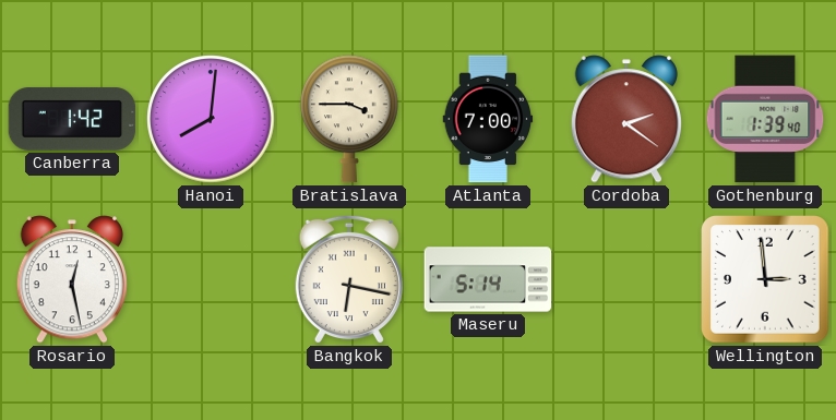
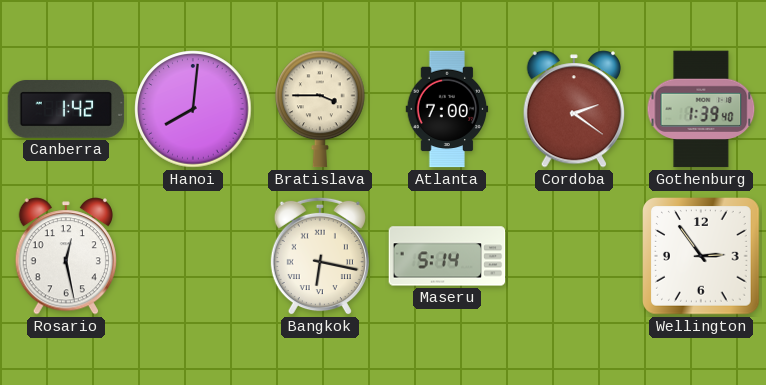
Wellington: 2:59 -> 2:54 (702, 257)
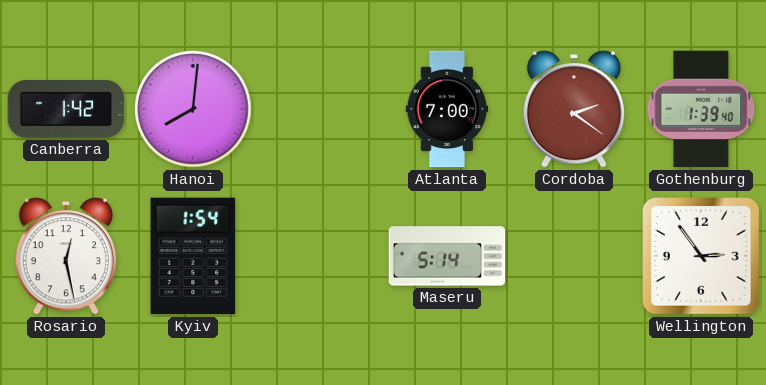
Bratislava: 3:45 -> none (321, 109)
Kyiv: none -> 1:54 (193, 256)
Bangkok: 6:17 -> none (320, 256)
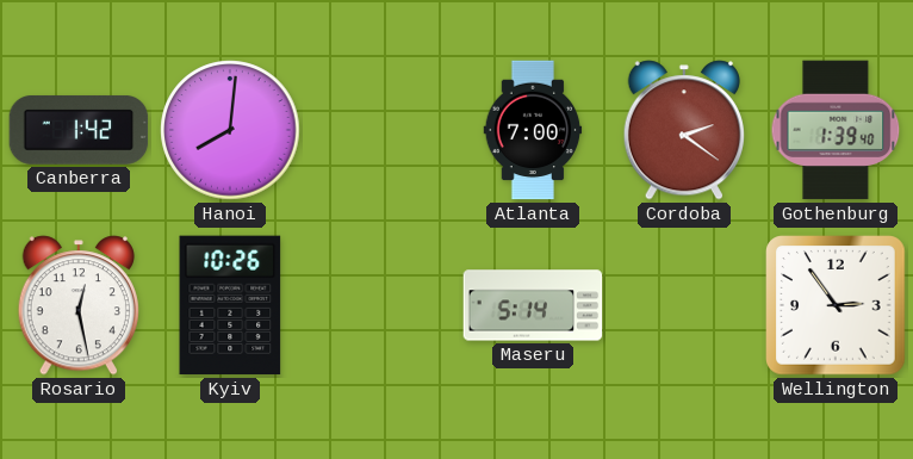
Kyiv: 1:54 -> 10:26 (230, 305)
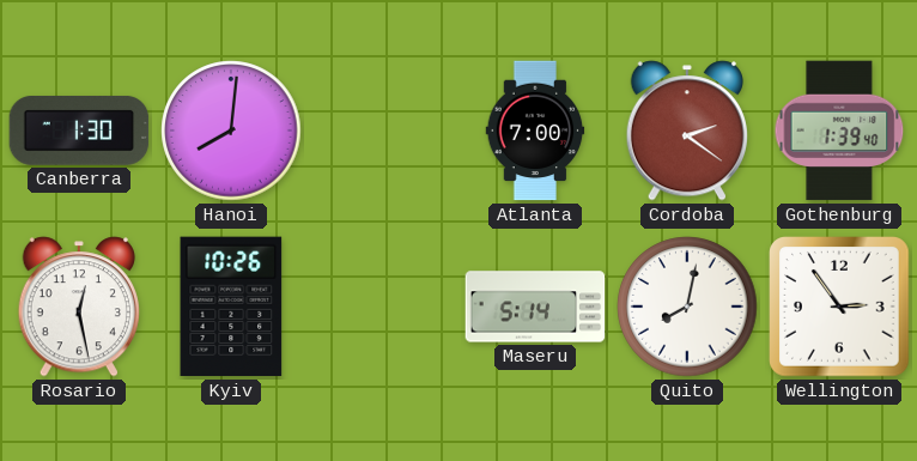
Canberra: 1:42 -> 1:30 (79, 131)
Quito: none -> 8:02 (687, 307)
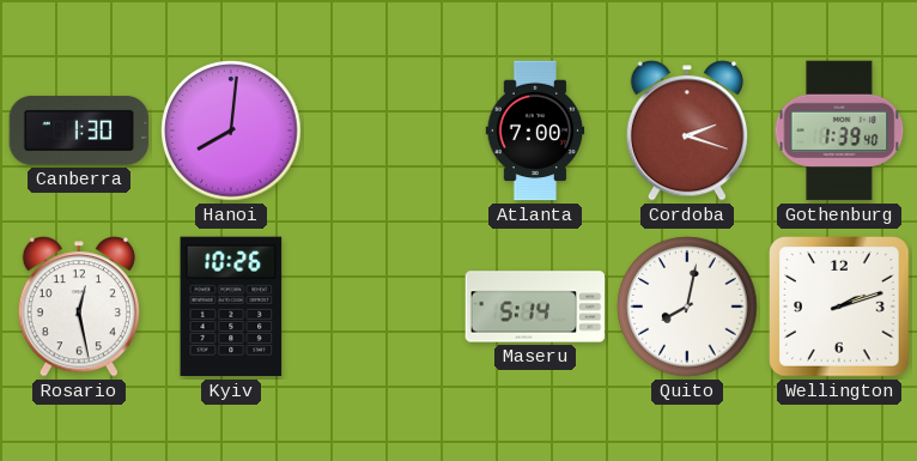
Cordoba: 2:21 -> 2:18 (686, 131)
Wellington: 2:54 -> 2:12 (840, 308)
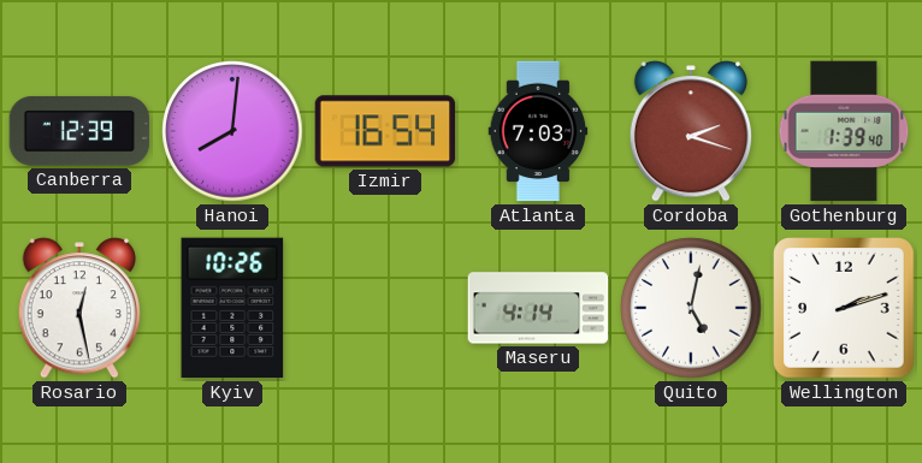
Canberra: 1:30 -> 12:39 (79, 131)
Izmir: none -> 16:54 (385, 131)
Atlanta: 7:00 -> 7:03 (538, 131)
Maseru: 5:14 -> 4:14 (538, 308)
Quito: 8:02 -> 5:02 (691, 308)
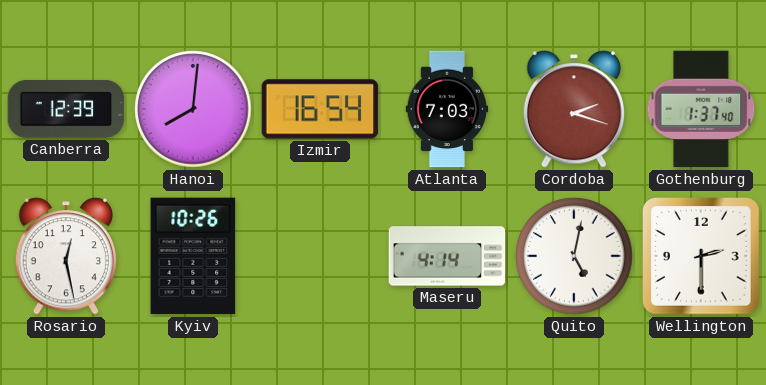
Gothenburg: 1:39 -> 1:37 (701, 109)
Wellington: 2:12 -> 2:30 (702, 257)
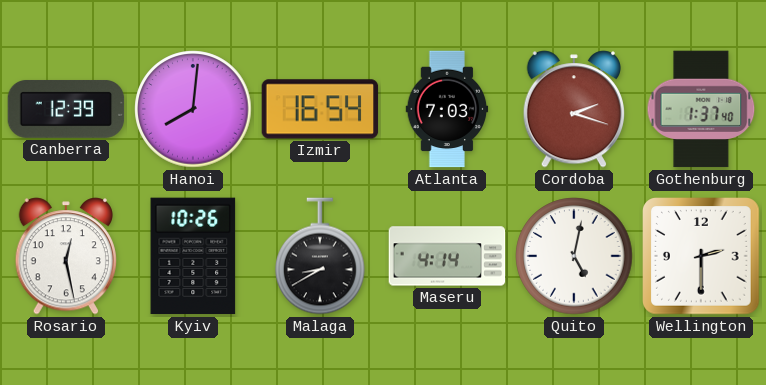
Malaga: none -> 8:40 (321, 256)
